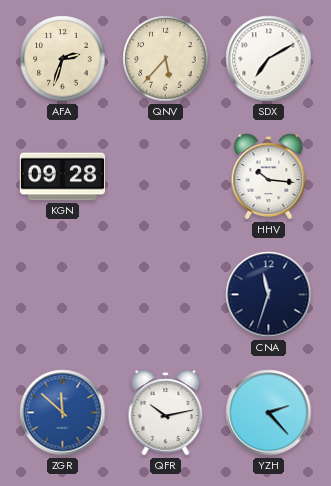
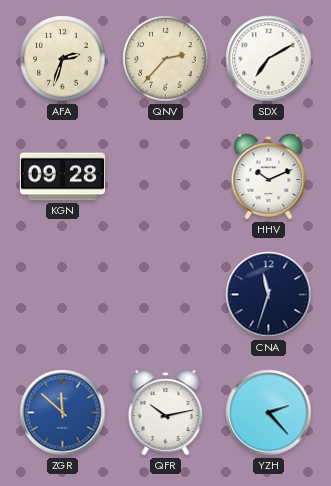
QNV: 5:37 -> 2:37 (166, 59)
HHV: 10:16 -> 10:11 (269, 177)
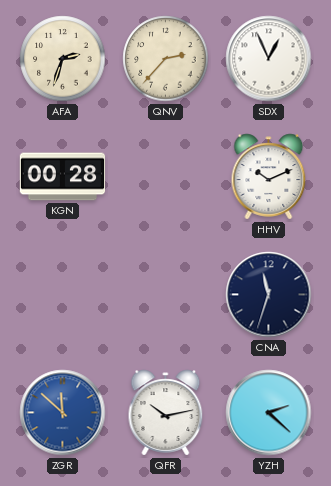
SDX: 7:10 -> 12:56 (269, 59)
KGN: 09:28 -> 00:28 (63, 177)
YZH: 2:23 -> 2:22 (269, 413)
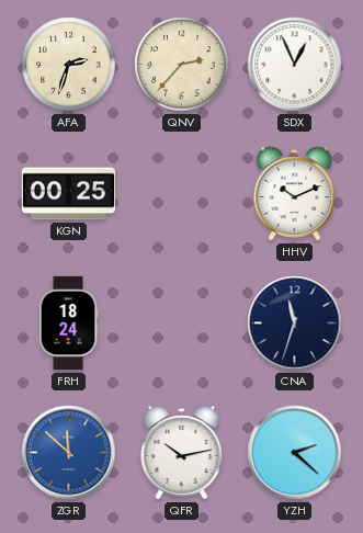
KGN: 00:28 -> 00:25 (69, 194)
FRH: none -> 18:24 (68, 324)
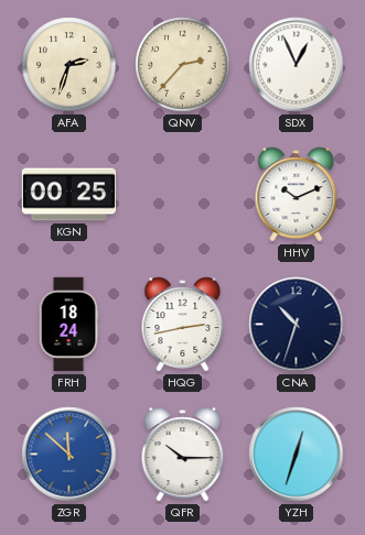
HQG: none -> 2:43 (183, 325)
CNA: 11:33 -> 10:33 (297, 325)
QFR: 10:13 -> 10:15 (183, 455)
YZH: 2:22 -> 12:33 (297, 455)
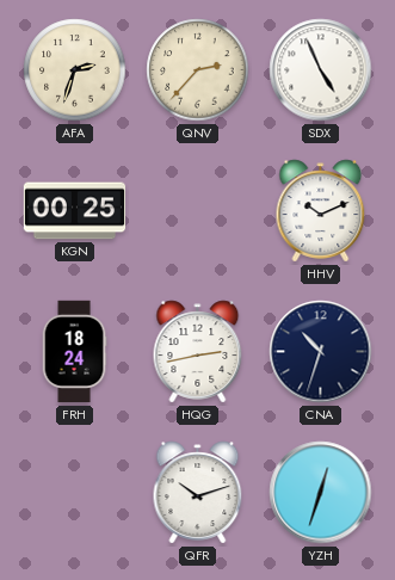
SDX: 12:56 -> 4:56 (321, 70)
ZGR: 11:52 -> none (69, 455)
QFR: 10:15 -> 10:12 (198, 493)
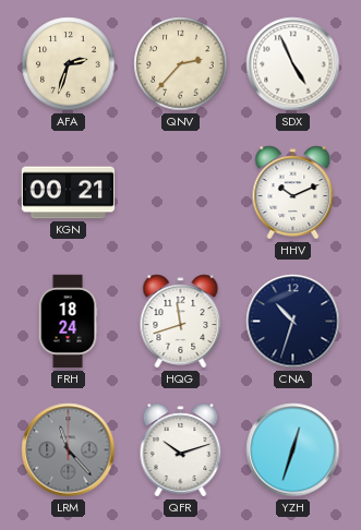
KGN: 00:25 -> 00:21 (69, 193)
HQG: 2:43 -> 11:42 (181, 322)
LRM: none -> 11:23 (69, 450)
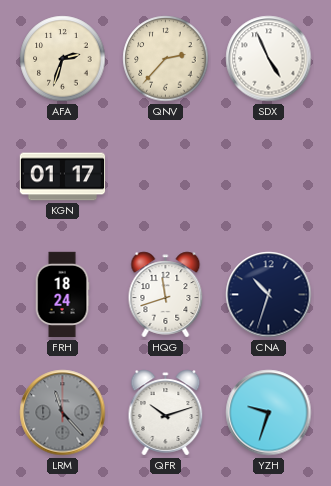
KGN: 00:21 -> 01:17 (63, 177)
HHV: 10:11 -> none (293, 193)
YZH: 12:33 -> 9:33 (269, 413)
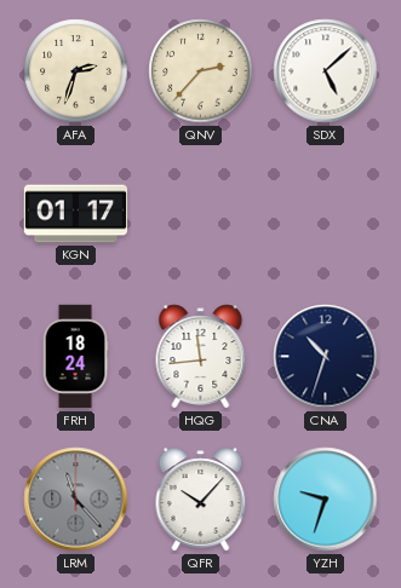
SDX: 4:56 -> 5:08 (326, 71)
HQG: 11:42 -> 11:44 (201, 357)
QFR: 10:12 -> 10:07 (201, 500)
